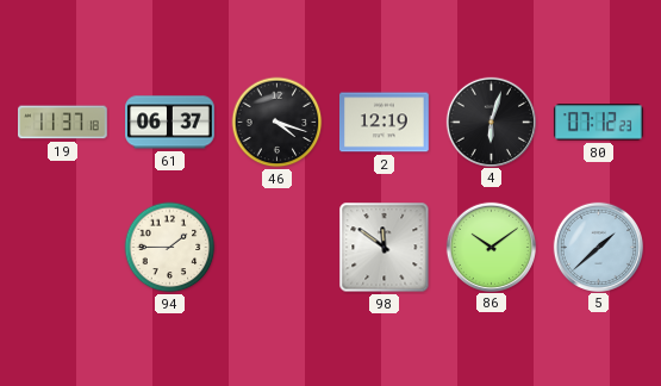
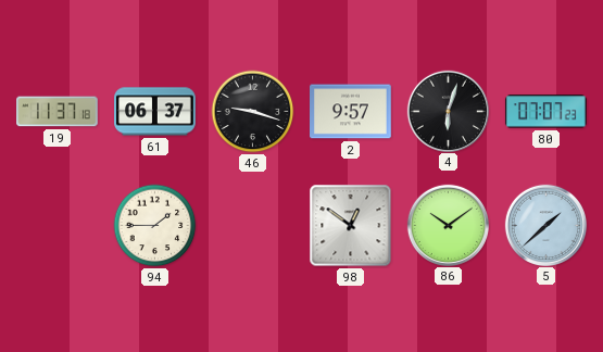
46: 4:18 -> 9:18 (253, 112)
2: 12:19 -> 9:57 (351, 112)
80: 07:12 -> 07:07 (545, 112)
98: 11:51 -> 12:51 (351, 226)
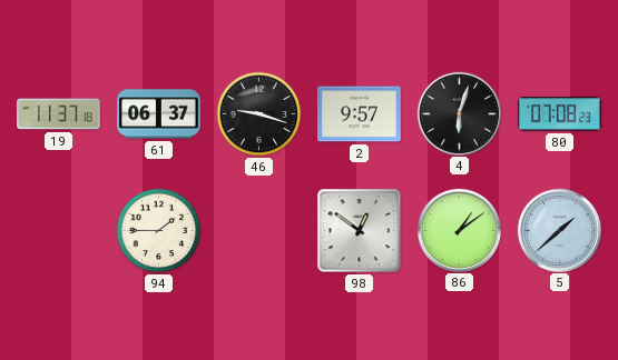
80: 07:07 -> 07:08 (559, 114)
86: 10:09 -> 1:09 (459, 230)
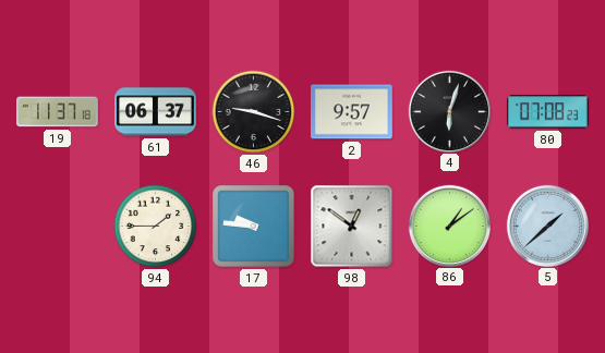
17: none -> 9:46 (254, 227)
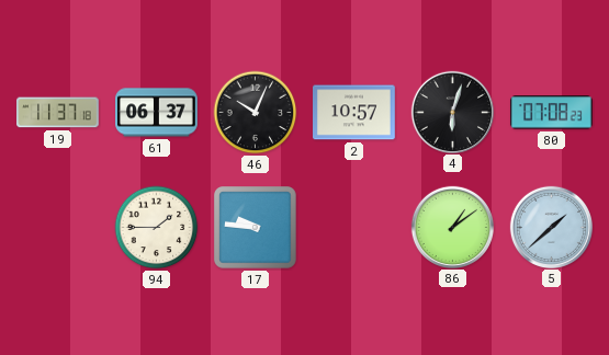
46: 9:18 -> 10:04 (256, 113)
2: 9:57 -> 10:57 (354, 113)
98: 12:51 -> none (352, 227)
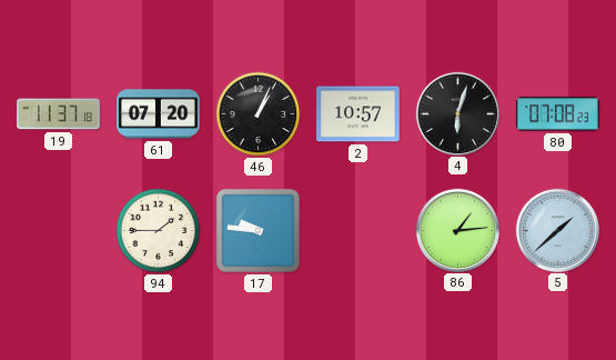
61: 06:37 -> 07:20 (159, 114)
46: 10:04 -> 1:04 (259, 114)
86: 1:09 -> 1:14 (457, 230)
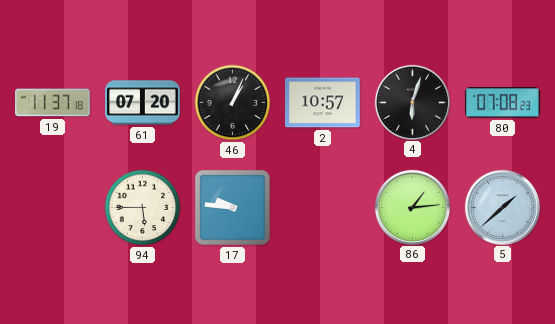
94: 1:45 -> 5:45 (143, 208)
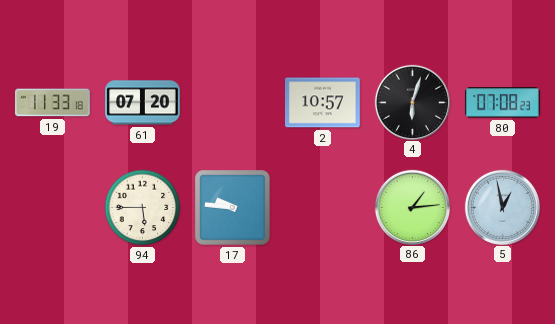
19: 11:37 -> 11:33 (53, 103)
46: 1:04 -> none (233, 103)
5: 1:38 -> 12:58 (502, 207)
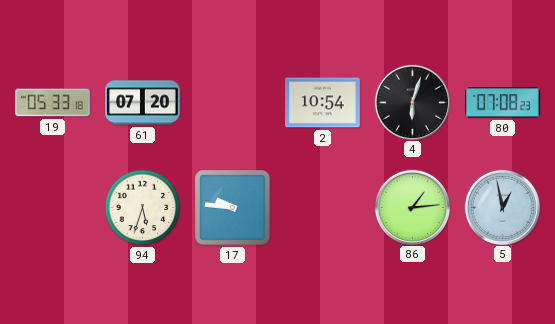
19: 11:33 -> 05:33 (53, 103)
2: 10:57 -> 10:54 (323, 103)
94: 5:45 -> 5:33 (143, 208)
